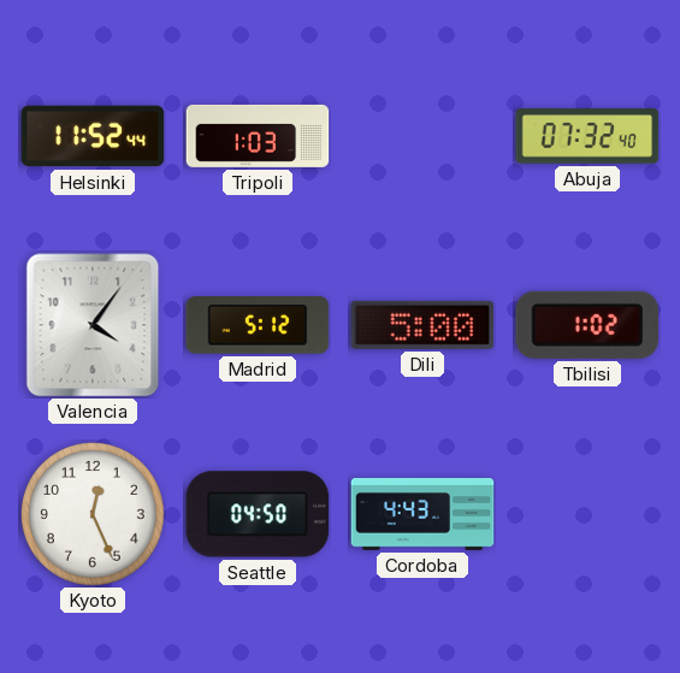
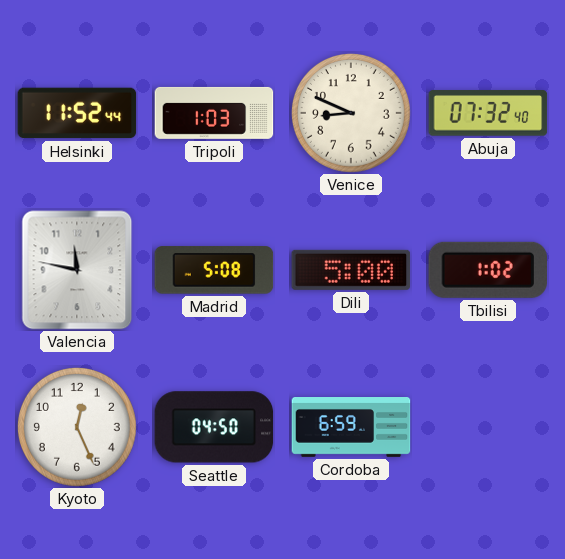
Venice: none -> 8:49 (351, 113)
Valencia: 4:06 -> 11:47 (77, 270)
Madrid: 5:12 -> 5:08 (214, 270)
Cordoba: 4:43 -> 6:59 (351, 428)
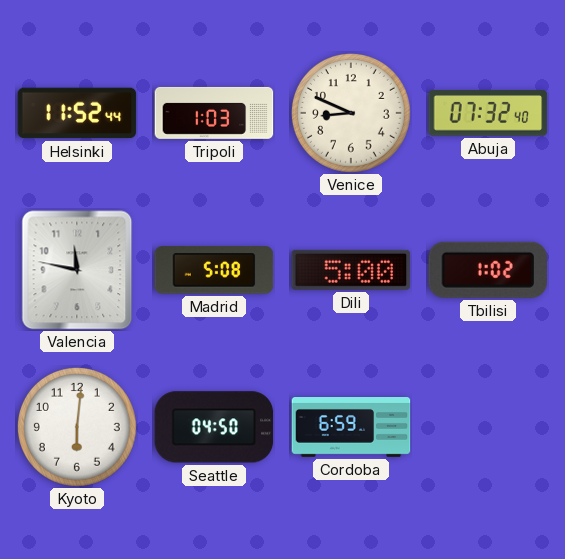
Kyoto: 12:26 -> 6:01 (77, 427)
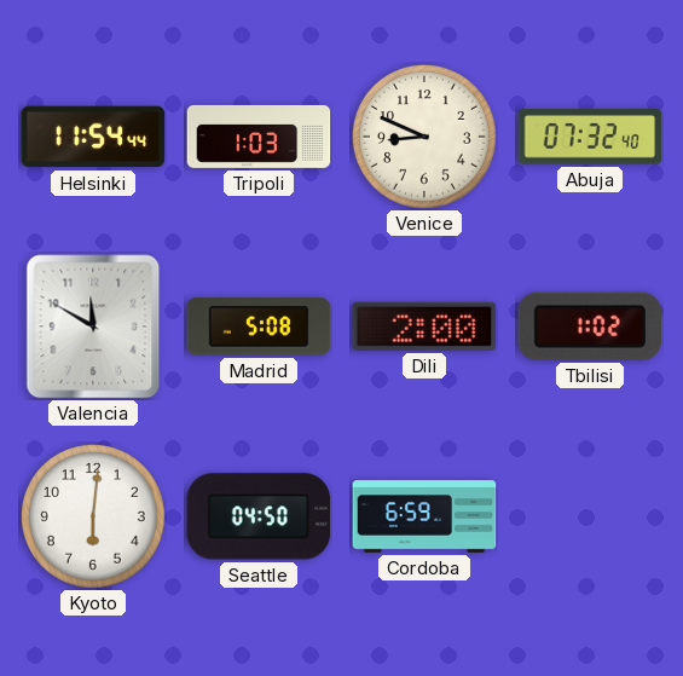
Helsinki: 11:52 -> 11:54 (93, 137)
Valencia: 11:47 -> 11:50 (93, 327)
Dili: 5:00 -> 2:00 (424, 327)
